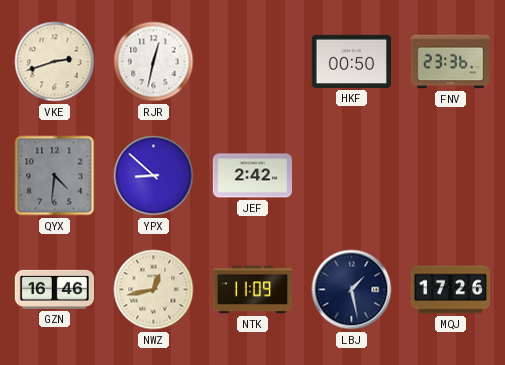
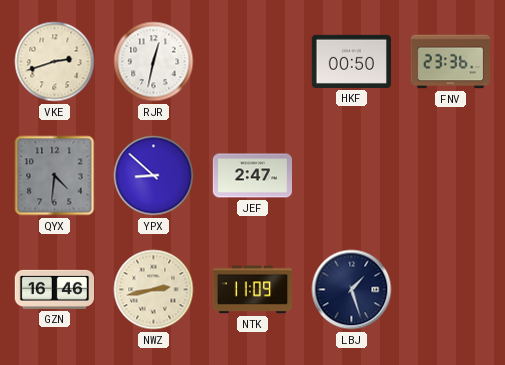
JEF: 2:42 -> 2:47 (252, 176)
NWZ: 12:43 -> 2:43 (154, 290)
LBJ: 1:28 -> 1:27 (352, 290)
MQJ: 17:26 -> none (451, 290)
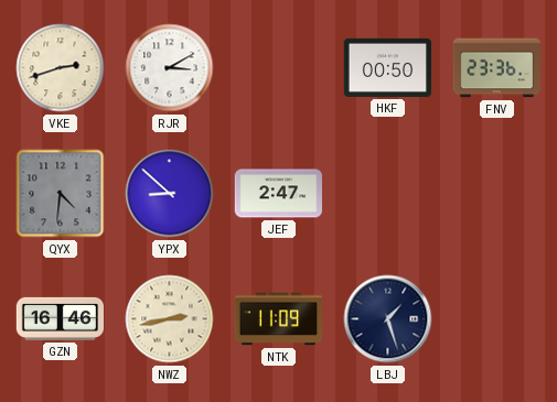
RJR: 12:32 -> 3:10 (170, 68)
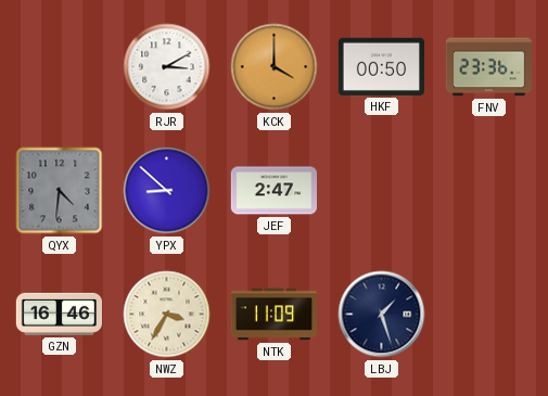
VKE: 2:42 -> none (61, 68)
KCK: none -> 4:00 (275, 67)
NWZ: 2:43 -> 3:35 (167, 315)
